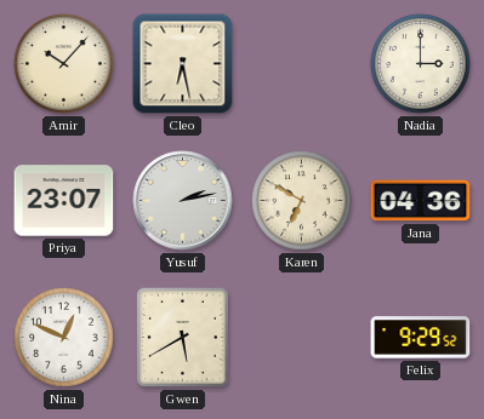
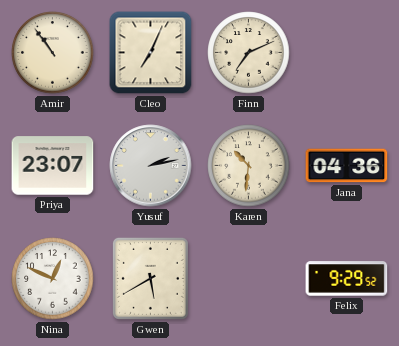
Amir: 10:07 -> 10:54 (53, 53)
Cleo: 6:28 -> 7:04 (151, 53)
Finn: none -> 7:11 (249, 53)
Nadia: 3:00 -> none (421, 64)
Karen: 6:50 -> 10:31 (249, 166)
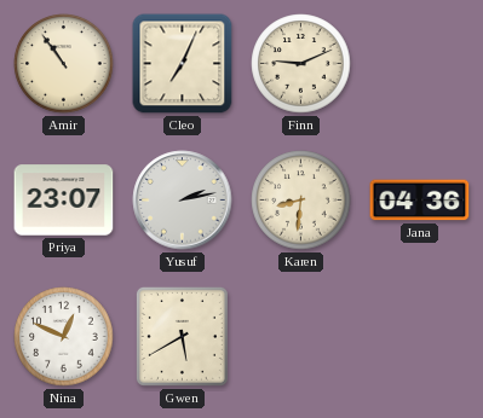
Finn: 7:11 -> 9:11 (301, 64)
Karen: 10:31 -> 8:31 (301, 201)
Felix: 9:29 -> none (347, 279)
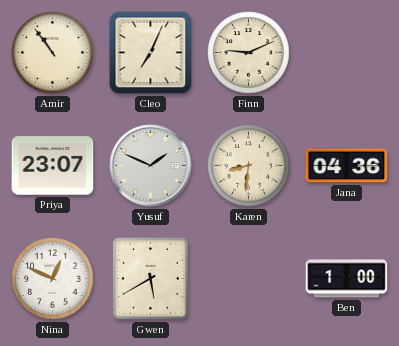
Yusuf: 2:13 -> 1:49 (151, 166)
Ben: none -> 1:00 (347, 279)
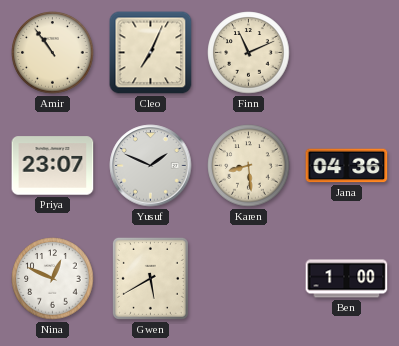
Finn: 9:11 -> 11:11 (249, 53)
Karen: 8:31 -> 8:29 (249, 166)
